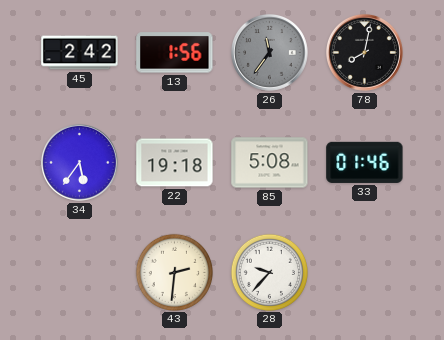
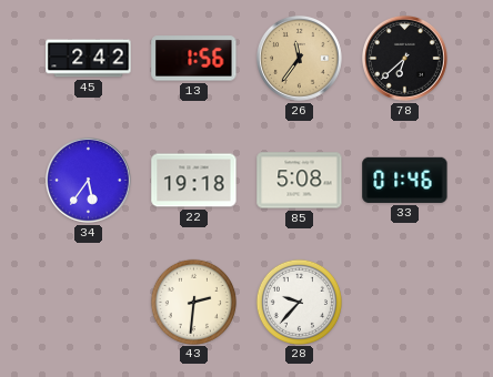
26 dial: grey -> champagne (300, 59)
78: 8:02 -> 6:38 (405, 59)
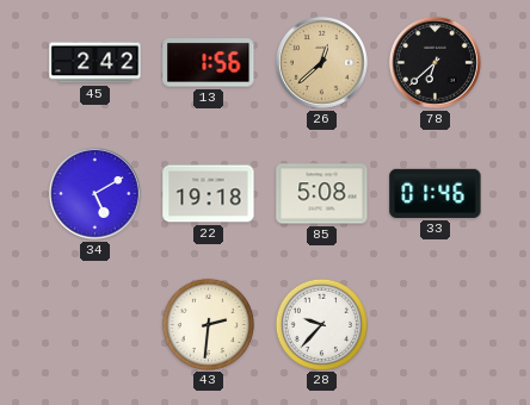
26: 11:36 -> 12:38 (322, 63)
34: 5:36 -> 5:10 (95, 194)
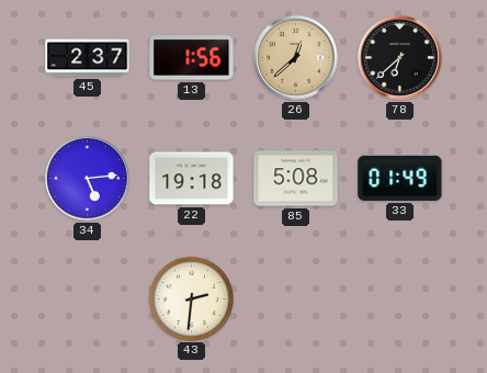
45: 2:42 -> 2:37 (88, 58)
34: 5:10 -> 5:14 (88, 179)
33: 01:46 -> 01:49 (400, 178)
28: 9:37 -> none (321, 324)
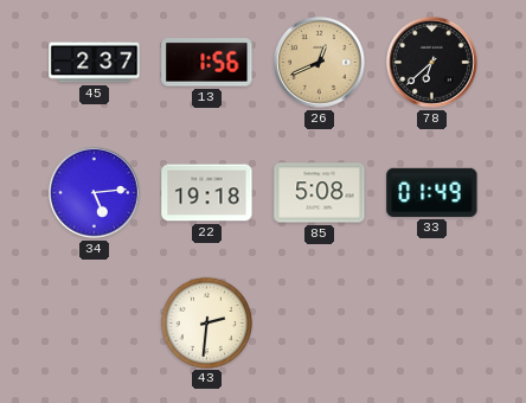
26: 12:38 -> 12:41 (320, 63)
